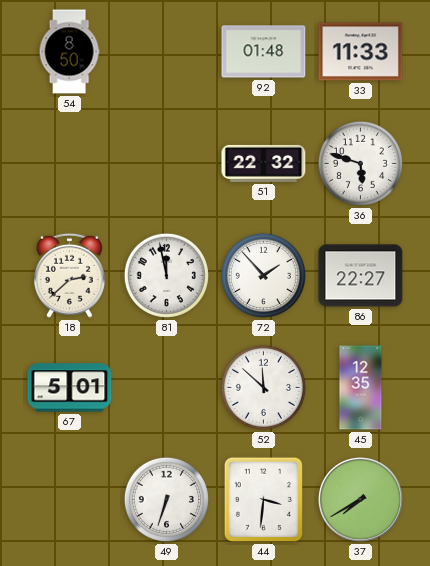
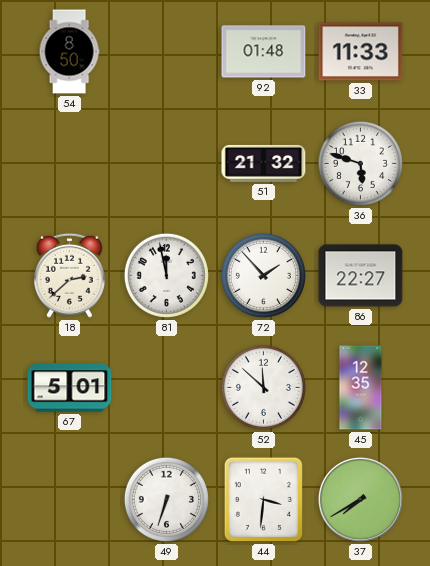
51: 22:32 -> 21:32 (264, 163)
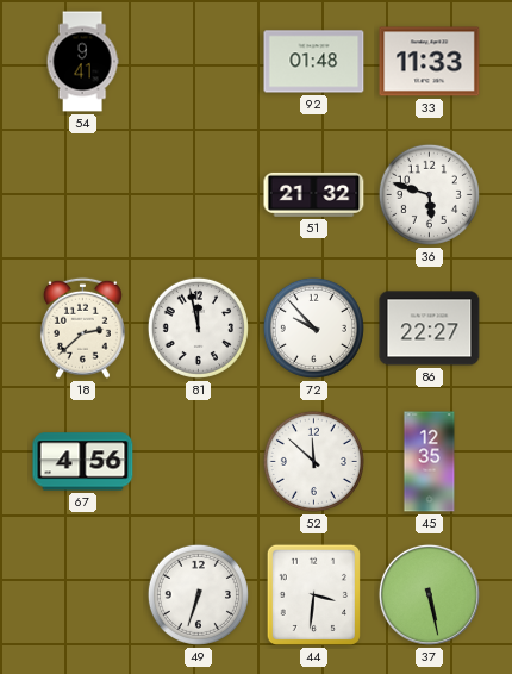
54: 8:50 -> 9:41 (82, 62)
72: 1:53 -> 9:53 (313, 327)
67: 5:01 -> 4:56 (83, 462)
37: 7:40 -> 5:28 (429, 594)
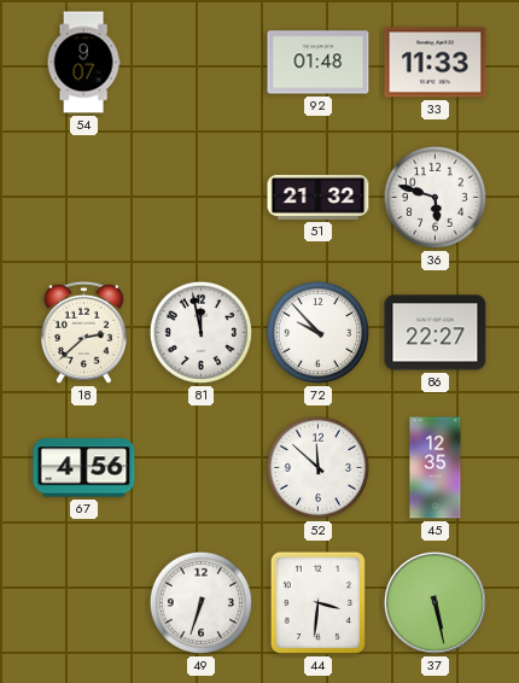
54: 9:41 -> 9:07 (83, 63)
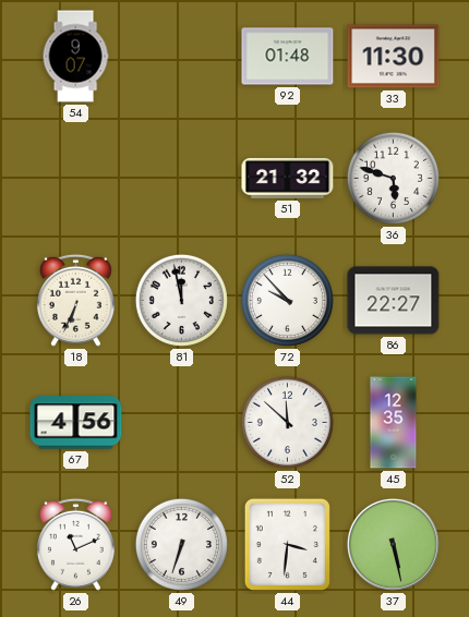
33: 11:33 -> 11:30 (394, 57)
18: 2:38 -> 6:34 (75, 300)
26: none -> 11:11 (75, 544)
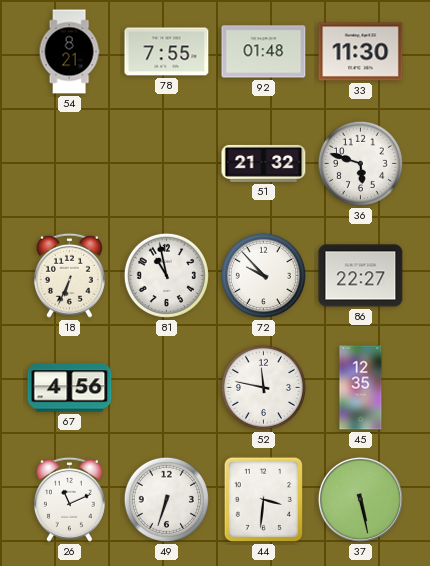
54: 9:07 -> 8:21 (69, 52)
78: none -> 7:55 (167, 52)
81: 11:58 -> 10:58 (166, 275)
52: 11:52 -> 11:47 (263, 387)
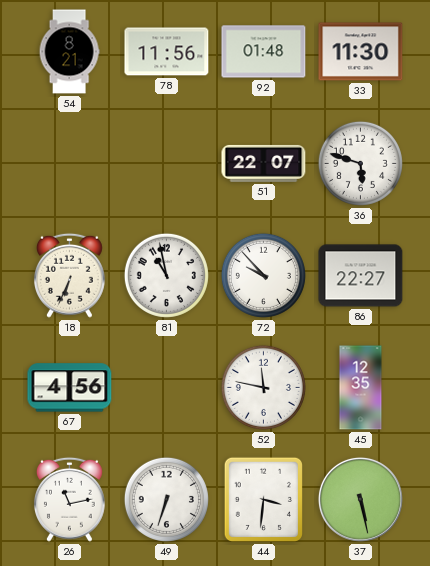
78: 7:55 -> 11:56 (167, 52)
51: 21:32 -> 22:07 (264, 163)
26: 11:11 -> 11:13 (69, 499)
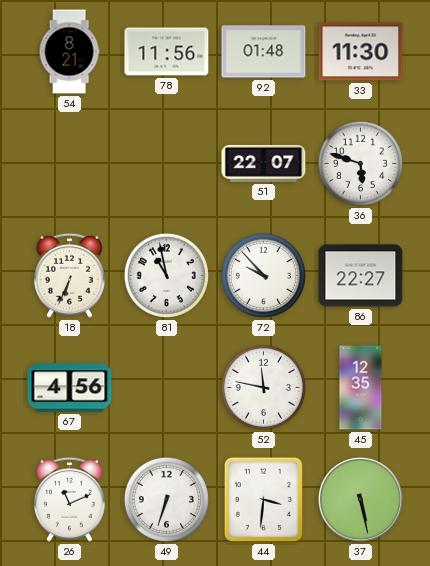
26: 11:13 -> 11:11 (69, 499)
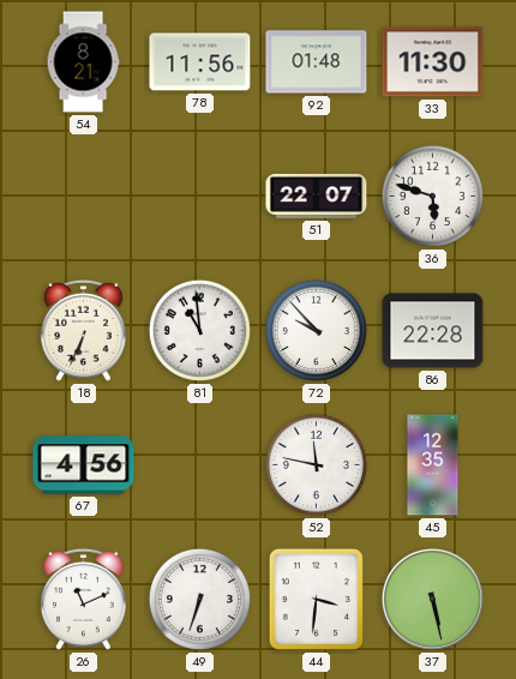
81: 10:58 -> 10:59 (199, 330)
86: 22:27 -> 22:28 (433, 331)
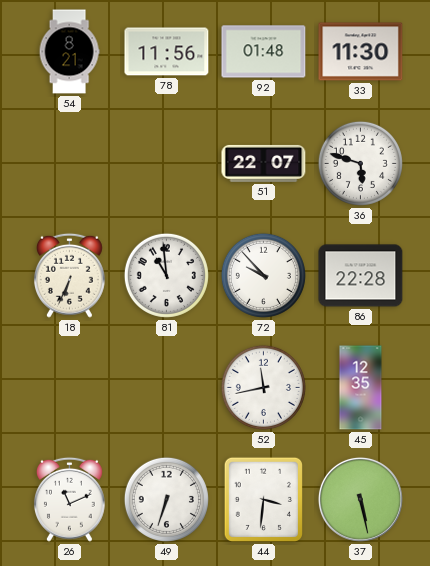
67: 4:56 -> none (84, 465)
52: 11:47 -> 11:43 (263, 387)
